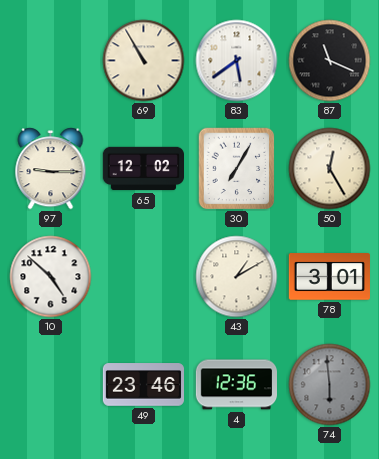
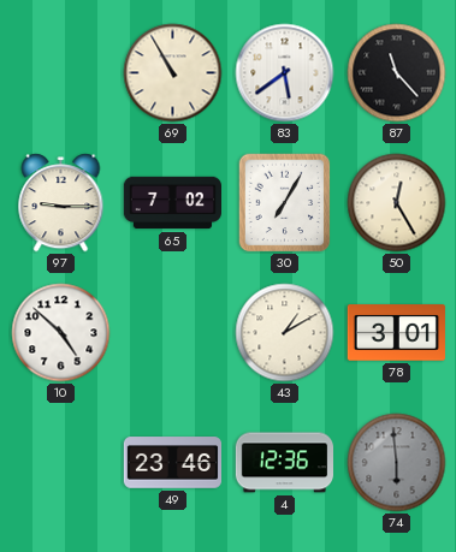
87: 11:19 -> 11:23 (397, 73)
65: 12:02 -> 7:02 (172, 203)
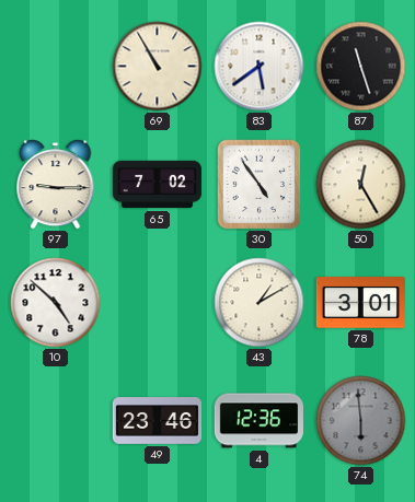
87: 11:23 -> 11:27 (361, 67)
30: 7:05 -> 4:54 (260, 185)
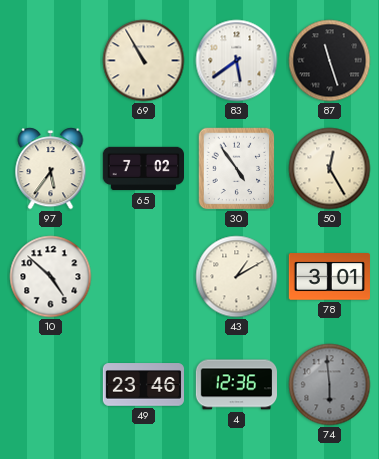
97: 9:15 -> 5:36 (51, 169)
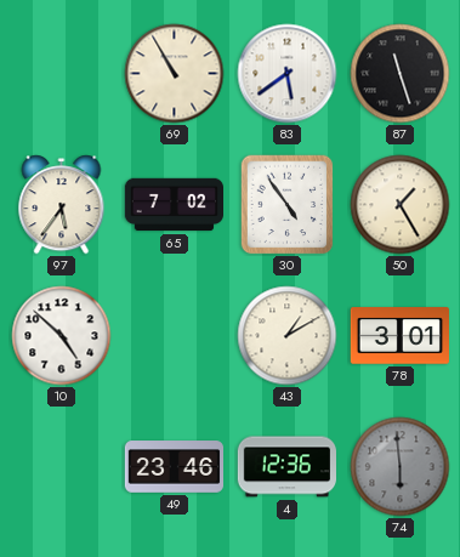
50: 12:25 -> 1:25 (401, 205)
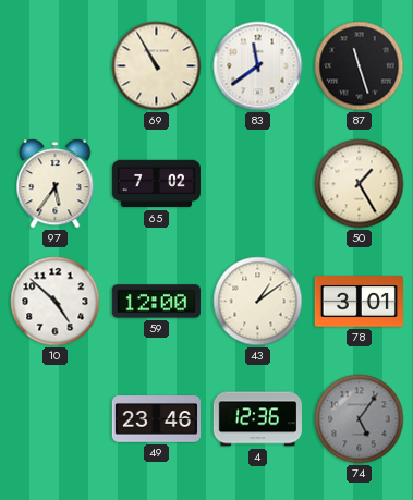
83: 5:39 -> 11:39 (258, 66)
30: 4:54 -> none (288, 205)
59: none -> 12:00 (156, 302)
43: 1:10 -> 1:09 (258, 302)
74: 5:59 -> 5:06 (360, 419)
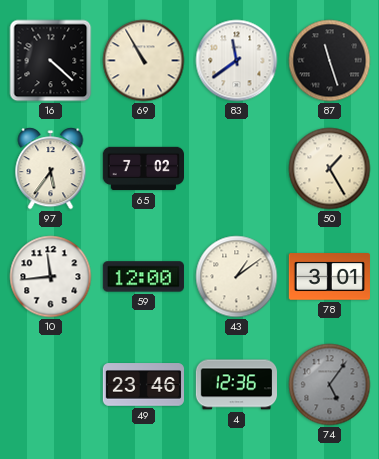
16: none -> 4:22 (51, 61)
10: 4:52 -> 11:44 (51, 277)
